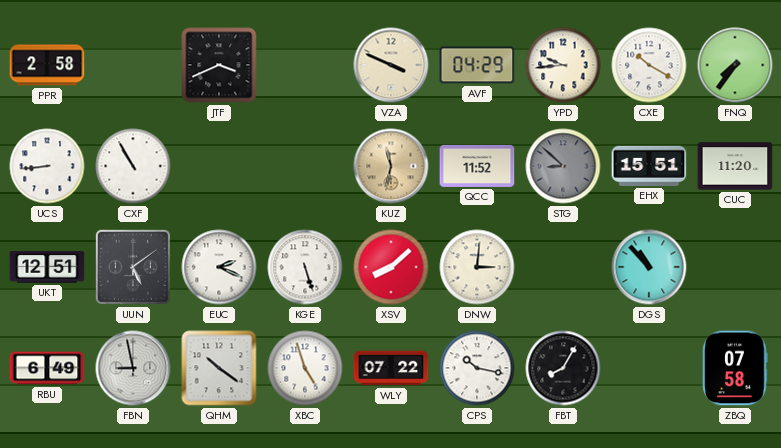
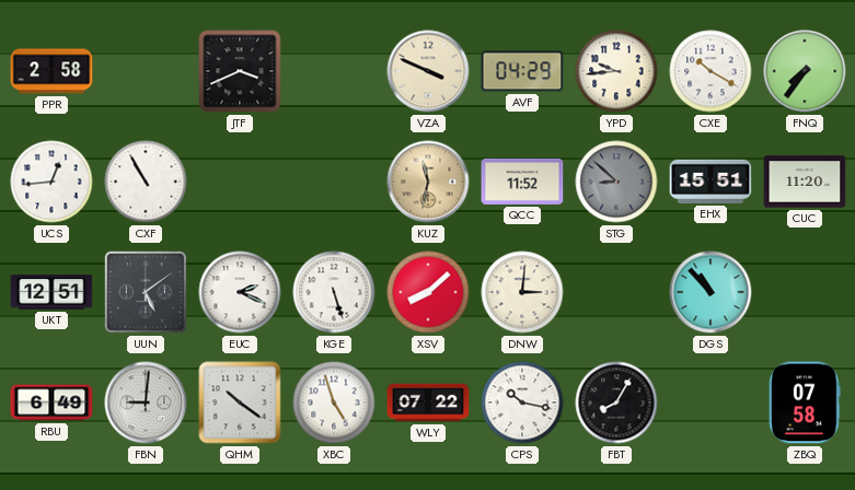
UCS: 8:44 -> 12:44 (51, 182)
FBN: 8:58 -> 9:01 (146, 402)
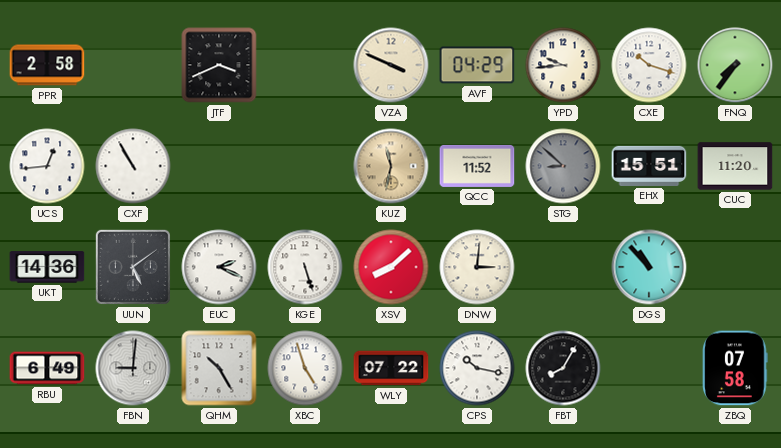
CXE: 10:20 -> 10:18 (649, 65)
UKT: 12:51 -> 14:36 (47, 267)
QHM: 10:21 -> 10:25 (219, 368)
